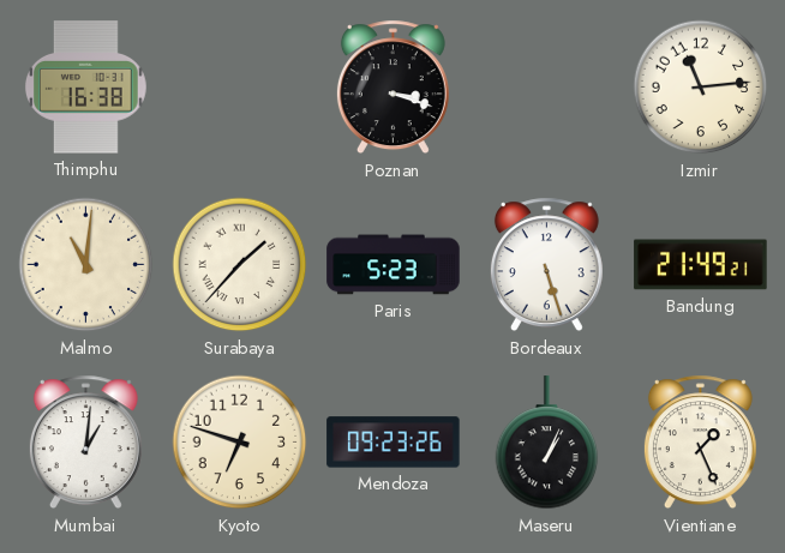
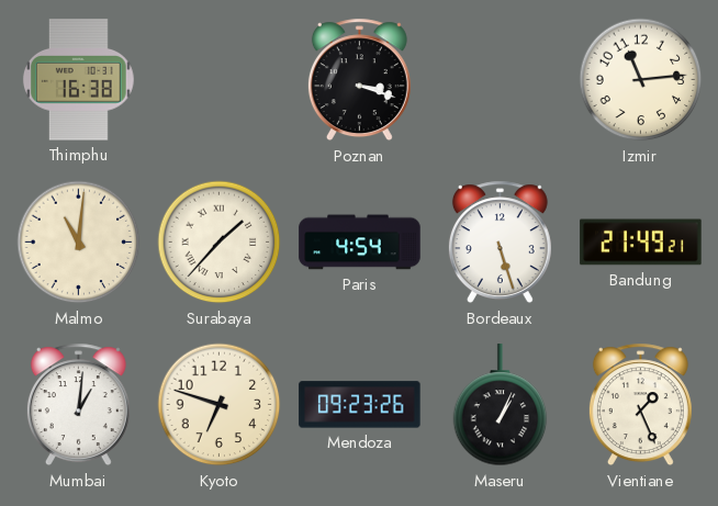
Paris: 5:23 -> 4:54 (360, 243)
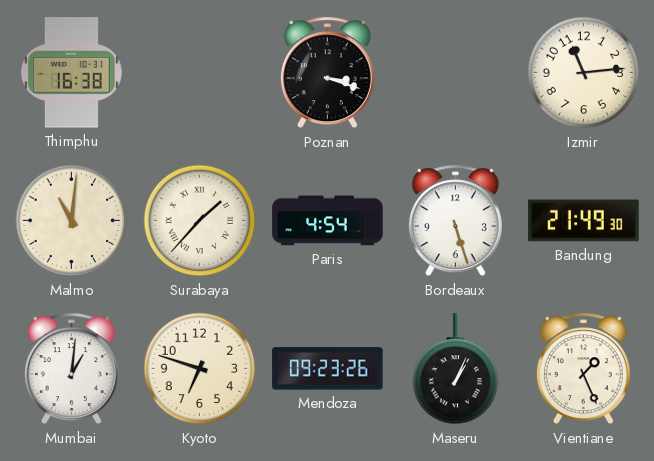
Bandung: 21:49:21 -> 21:49:30 (584, 221)
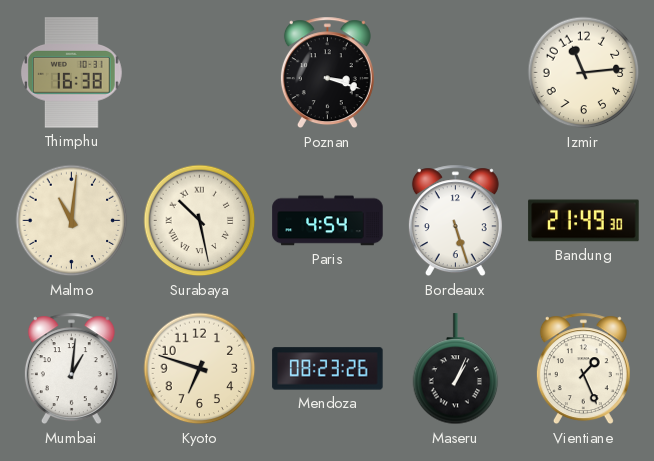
Surabaya: 1:37 -> 10:28 (200, 221)
Mendoza: 09:23 -> 08:23 (328, 369)
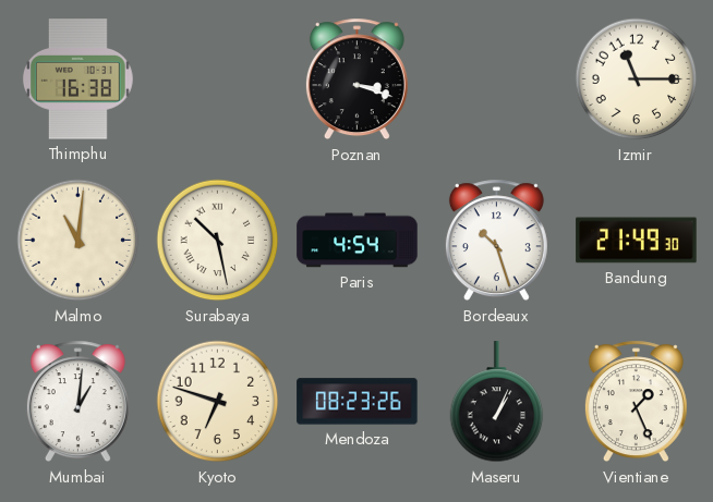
Izmir: 11:14 -> 11:15 (637, 79)
Bordeaux: 5:27 -> 10:27 (496, 241)
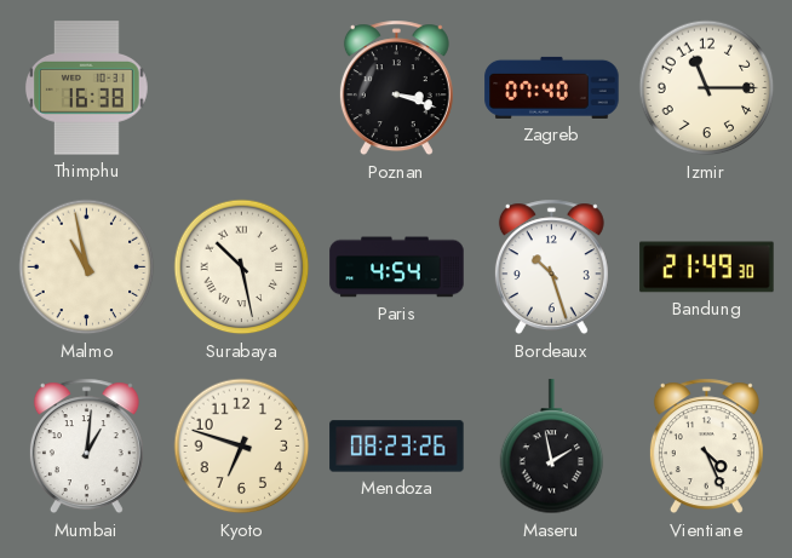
Zagreb: none -> 07:40 (552, 87)
Malmo: 11:01 -> 10:58 (87, 268)
Maseru: 1:04 -> 1:58 (552, 447)
Vientiane: 1:26 -> 4:26 (706, 447)
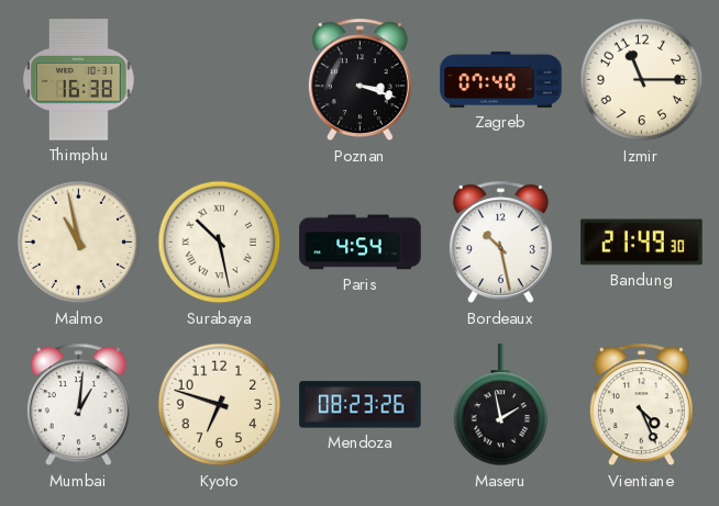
Bordeaux: 10:27 -> 10:28 (500, 243)
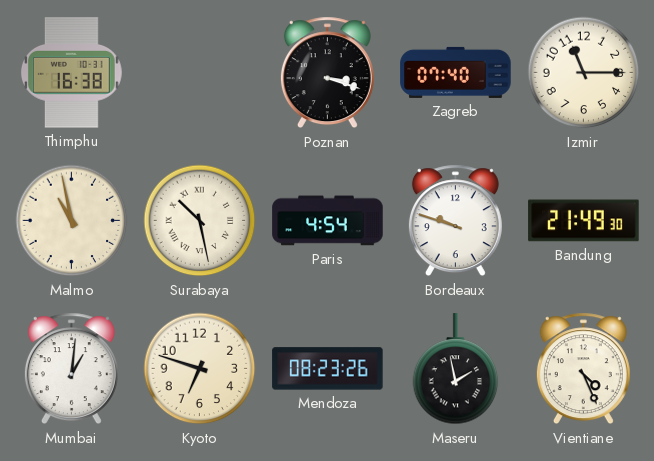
Bordeaux: 10:28 -> 9:48 (455, 221)
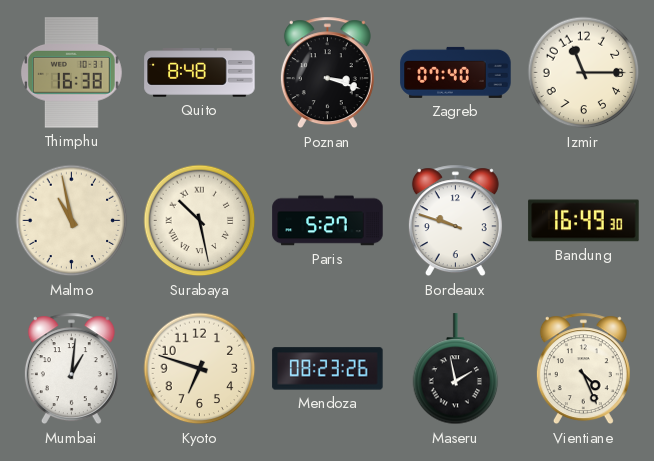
Quito: none -> 8:48 (200, 73)
Paris: 4:54 -> 5:27 (328, 221)
Bandung: 21:49 -> 16:49 (584, 221)
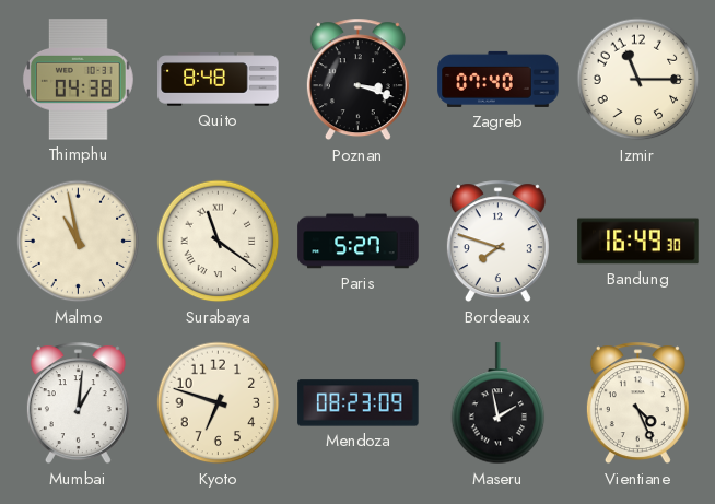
Thimphu: 16:38 -> 04:38 (79, 80)
Surabaya: 10:28 -> 11:21 (219, 242)
Bordeaux: 9:48 -> 7:48 (497, 242)
Mendoza: 08:23:26 -> 08:23:09 (359, 403)
